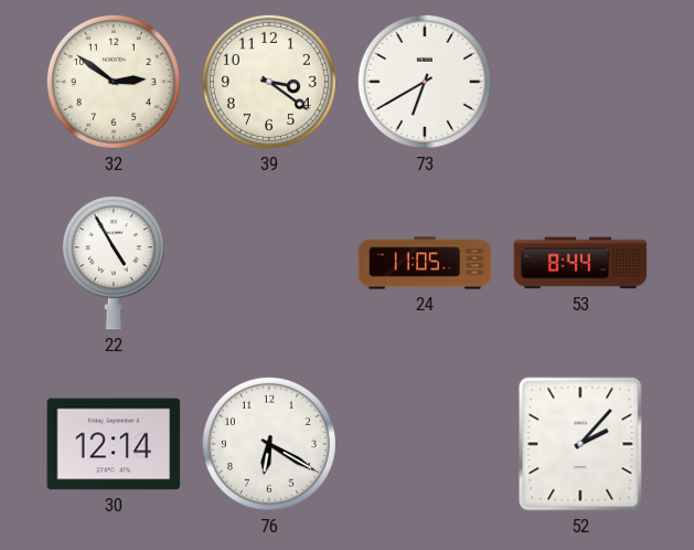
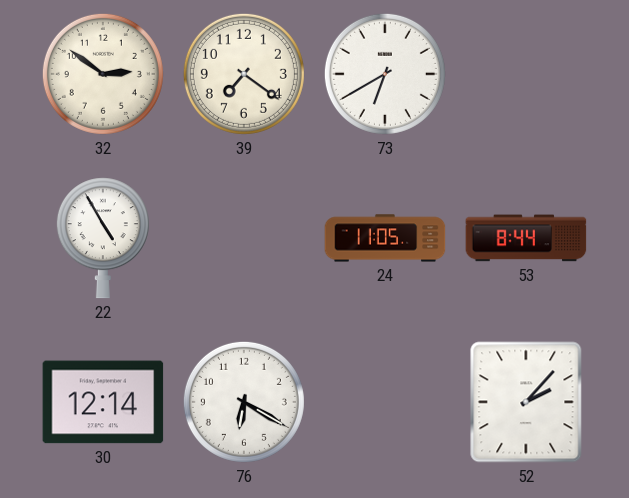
39: 3:21 -> 7:21 (244, 74)
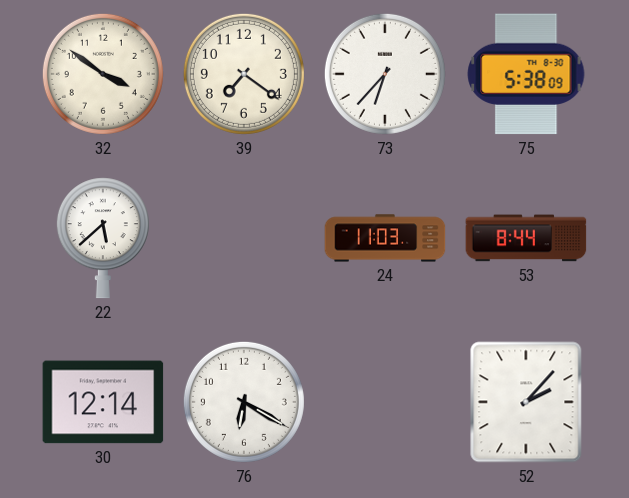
32: 2:51 -> 3:51 (103, 74)
73: 6:40 -> 6:37 (385, 74)
75: none -> 5:38 (526, 74)
22: 4:55 -> 5:38 (103, 238)
24: 11:05 -> 11:03 (385, 238)
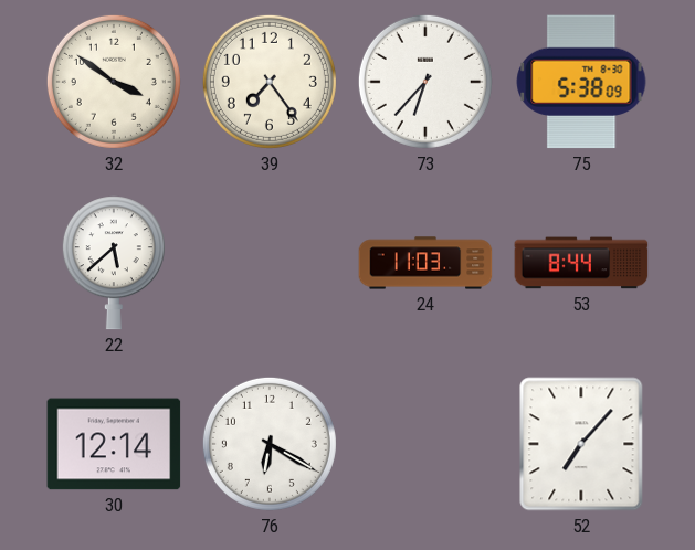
39: 7:21 -> 7:24 (270, 82)
52: 2:07 -> 7:07 (581, 444)
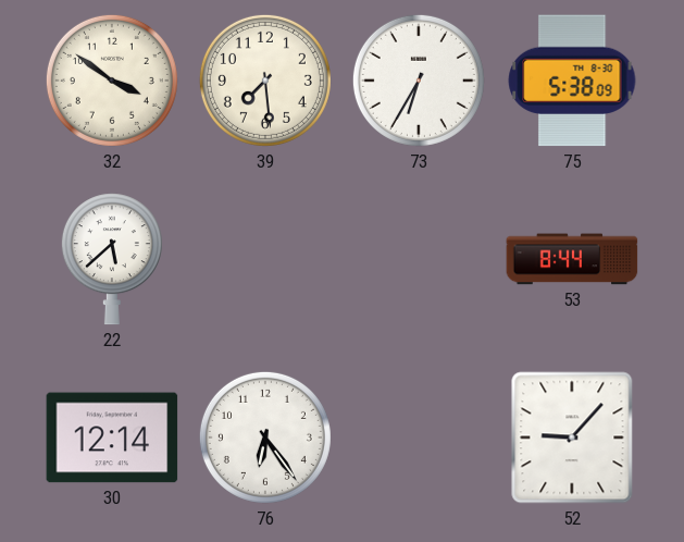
39: 7:24 -> 7:29 (265, 81)
73: 6:37 -> 6:35 (419, 81)
24: 11:03 -> none (425, 263)
76: 6:20 -> 6:24 (265, 438)
52: 7:07 -> 9:07 (572, 438)
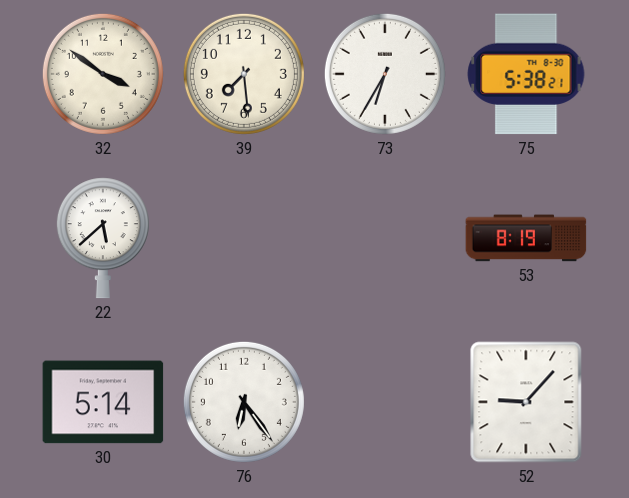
75: 5:38:09 -> 5:38:21 (526, 74)
53: 8:44 -> 8:19 (526, 238)
30: 12:14 -> 5:14 (103, 402)
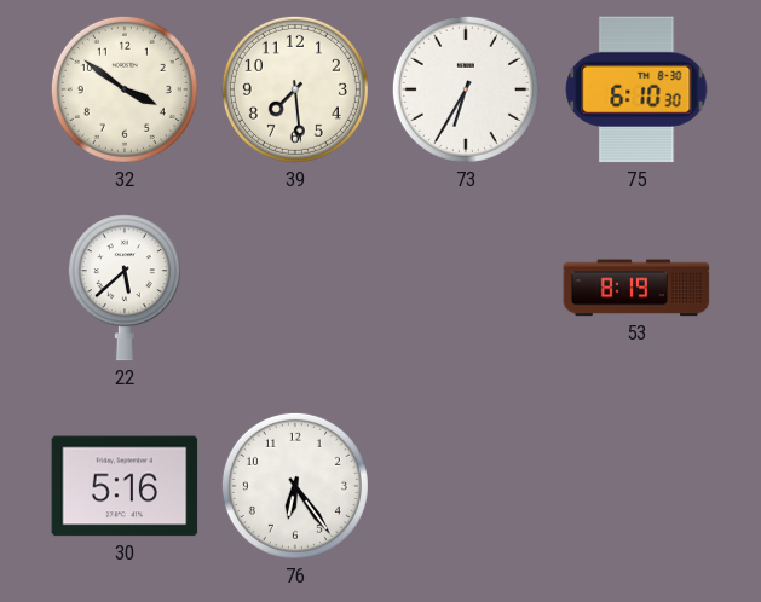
75: 5:38 -> 6:10 (636, 89)
30: 5:14 -> 5:16 (125, 486)
52: 9:07 -> none (526, 402)
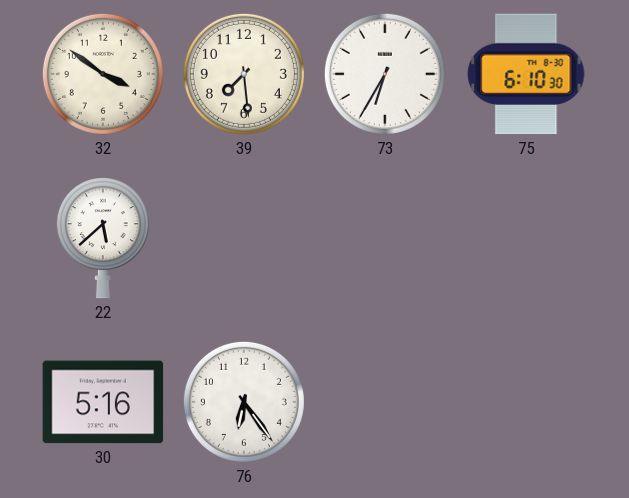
53: 8:19 -> none (636, 288)
